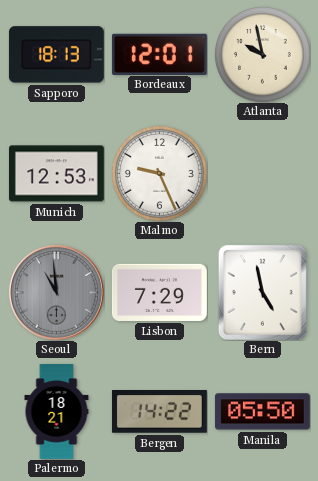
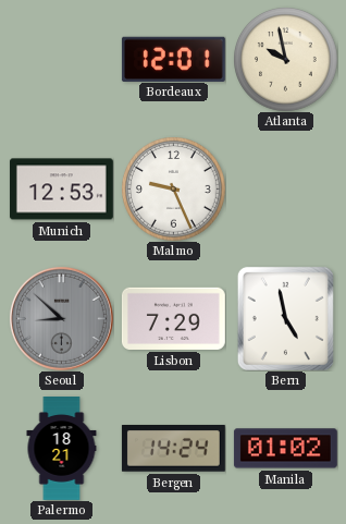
Sapporo: 18:13 -> none (56, 55)
Seoul: 10:59 -> 8:52 (61, 318)
Bergen: 14:22 -> 14:24 (173, 449)
Manila: 05:50 -> 01:02 (285, 449)
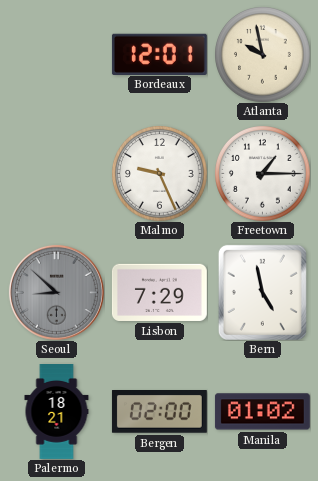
Munich: 12:53 -> none (61, 190)
Freetown: none -> 1:15 (263, 174)
Bergen: 14:24 -> 02:00 (159, 412)
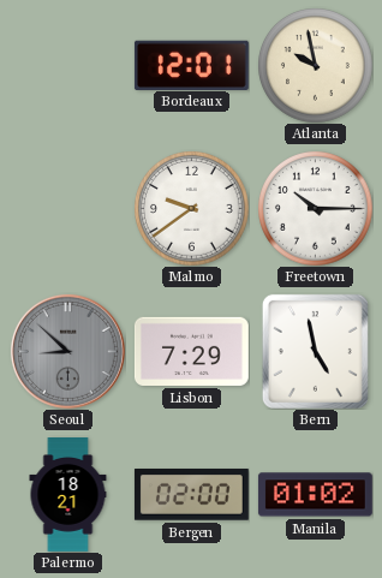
Malmo: 9:26 -> 9:39 (192, 209)
Freetown: 1:15 -> 10:15 (316, 209)
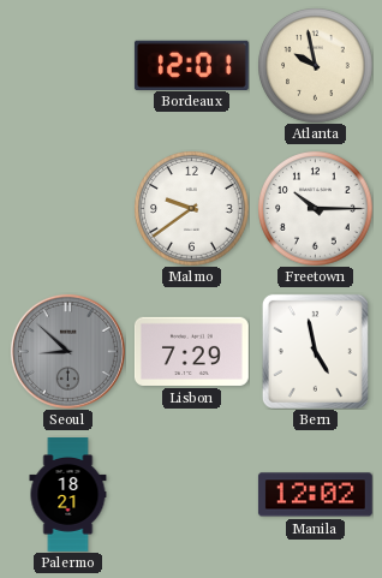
Bergen: 02:00 -> none (191, 495)
Manila: 01:02 -> 12:02 (315, 495)
